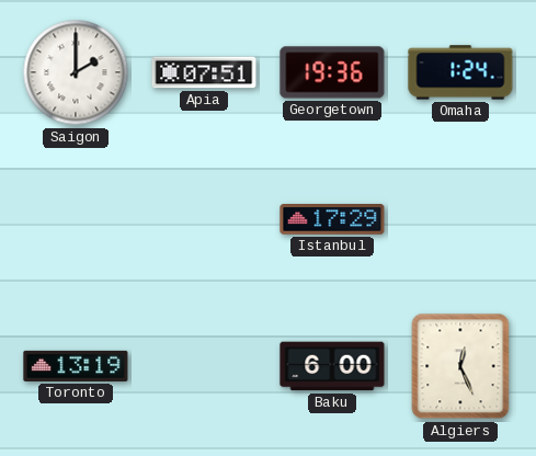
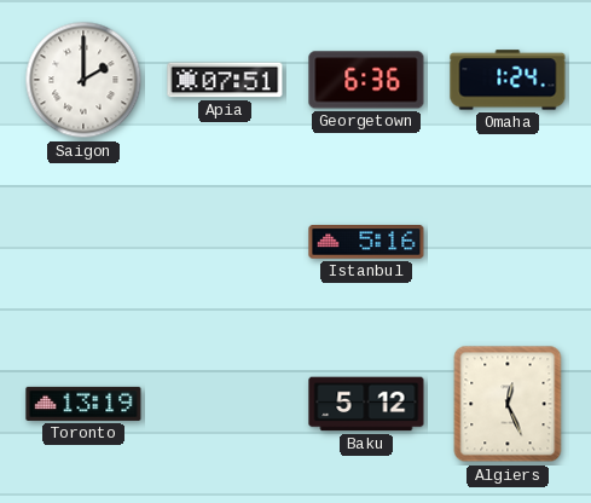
Georgetown: 19:36 -> 6:36 (366, 80)
Istanbul: 17:29 -> 5:16 (366, 243)
Baku: 6:00 -> 5:12 (366, 404)
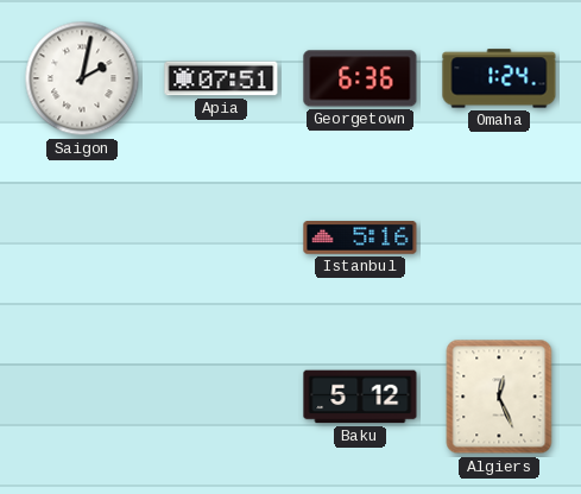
Saigon: 2:00 -> 2:02 (82, 78)
Toronto: 13:19 -> none (83, 404)
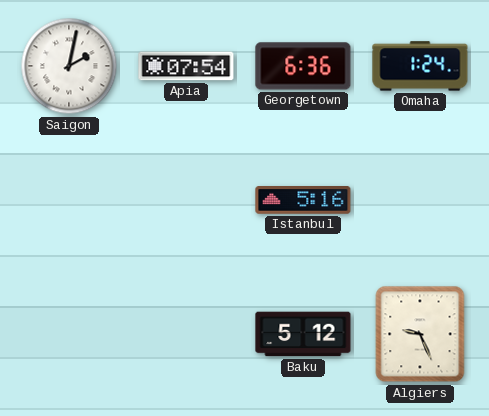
Apia: 07:51 -> 07:54 (186, 66)
Algiers: 12:26 -> 9:26 (420, 334)
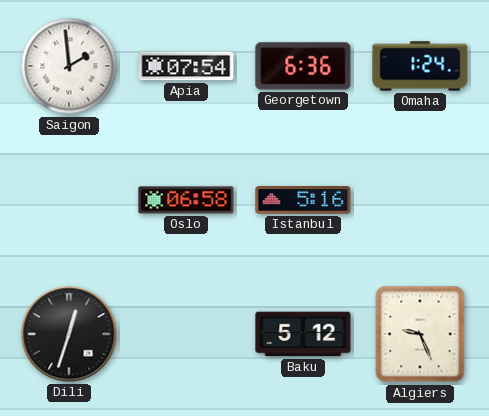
Saigon: 2:02 -> 1:59 (69, 66)
Oslo: none -> 06:58 (186, 200)
Dili: none -> 12:33 (69, 334)
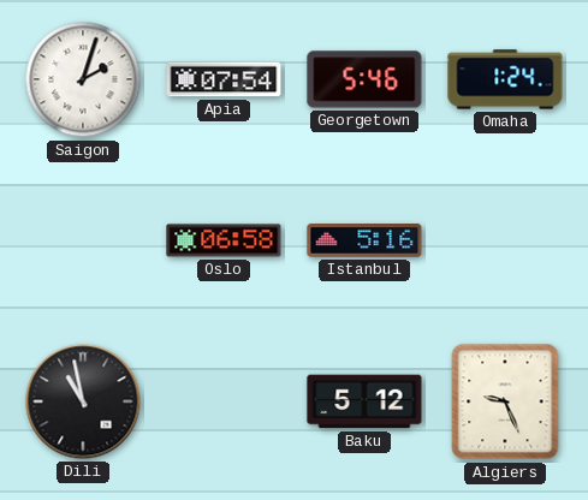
Saigon: 1:59 -> 2:03 (83, 79)
Georgetown: 6:36 -> 5:46 (364, 79)
Dili: 12:33 -> 10:58 (83, 401)
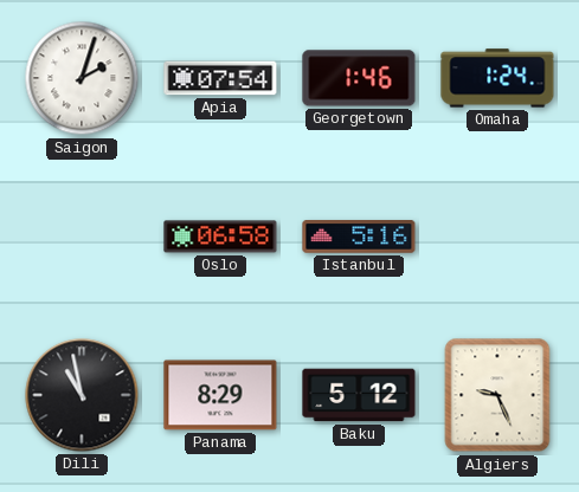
Georgetown: 5:46 -> 1:46 (359, 78)
Panama: none -> 8:29 (220, 395)
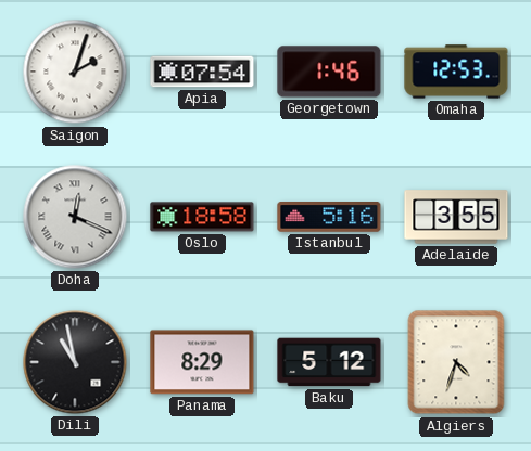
Omaha: 1:24 -> 12:53 (456, 72)
Doha: none -> 12:19 (75, 217)
Oslo: 06:58 -> 18:58 (202, 217)
Adelaide: none -> 3:55 (456, 217)
Algiers: 9:26 -> 4:33 (456, 362)
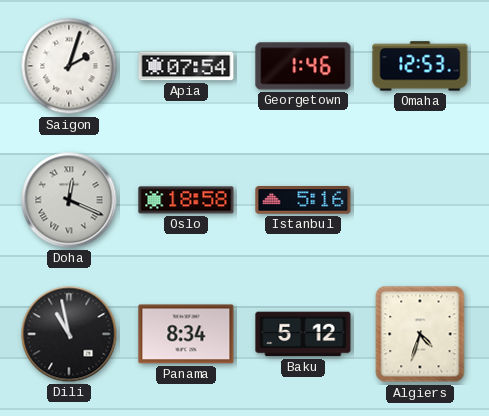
Adelaide: 3:55 -> none (456, 217)
Panama: 8:29 -> 8:34 (186, 334)
